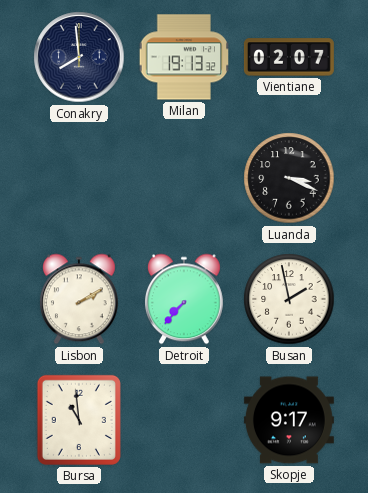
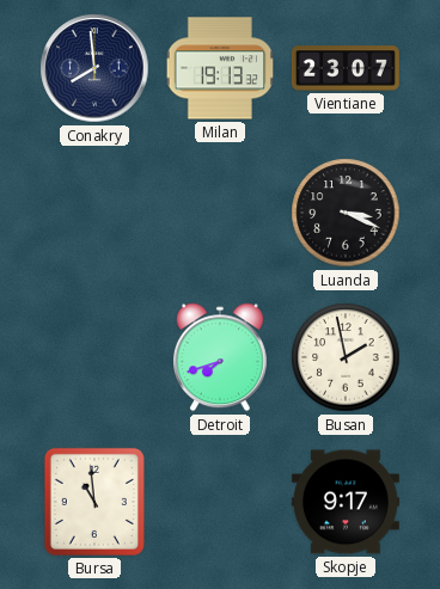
Vientiane: 02:07 -> 23:07 (346, 68)
Lisbon: 2:10 -> none (79, 299)
Detroit: 7:37 -> 7:42 (220, 357)
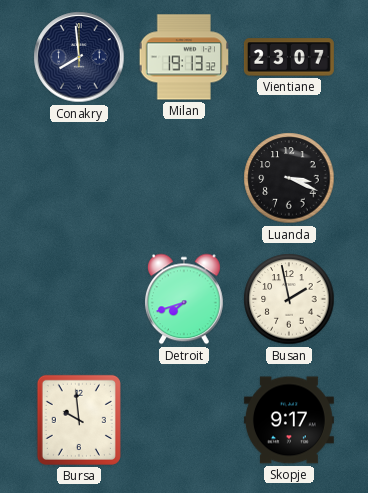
Bursa: 10:59 -> 9:59 (79, 420)
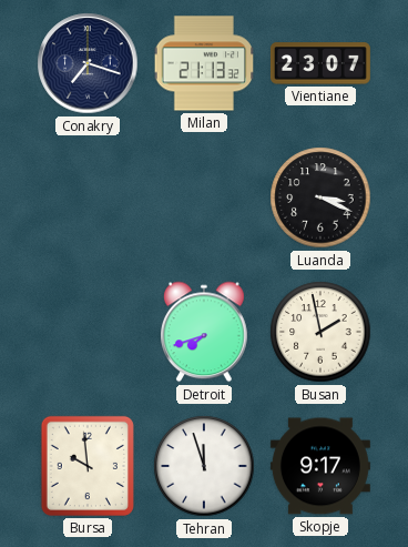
Conakry: 7:59 -> 7:18 (88, 63)
Milan: 19:13 -> 21:13 (204, 63)
Tehran: none -> 11:57 (204, 466)
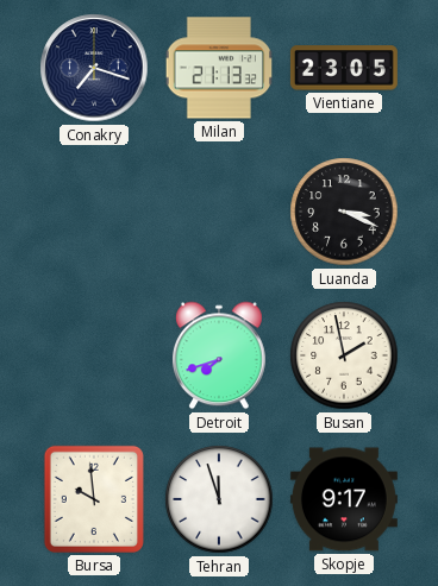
Vientiane: 23:07 -> 23:05 (344, 68)
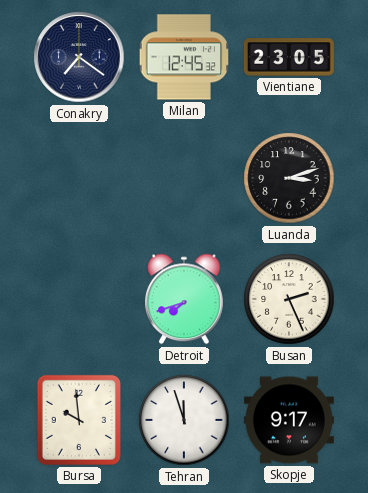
Conakry: 7:18 -> 7:21 (79, 57)
Milan: 21:13 -> 12:45 (184, 57)
Luanda: 3:19 -> 3:12 (289, 178)
Busan: 1:58 -> 2:26 (289, 299)
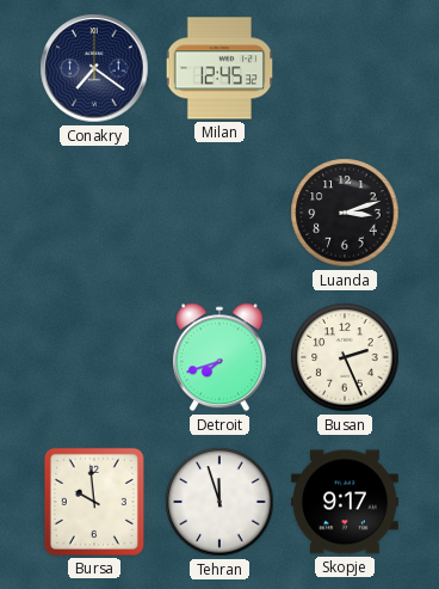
Vientiane: 23:05 -> none (289, 57)
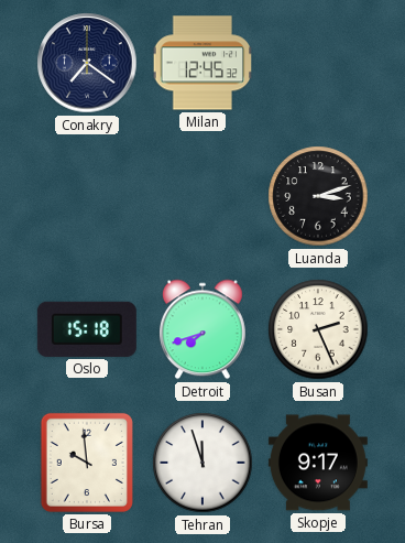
Oslo: none -> 15:18 (87, 329)
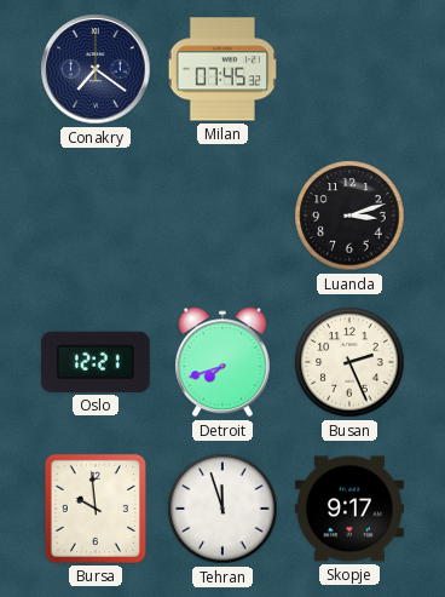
Milan: 12:45 -> 07:45 (223, 69)
Oslo: 15:18 -> 12:21 (96, 362)
